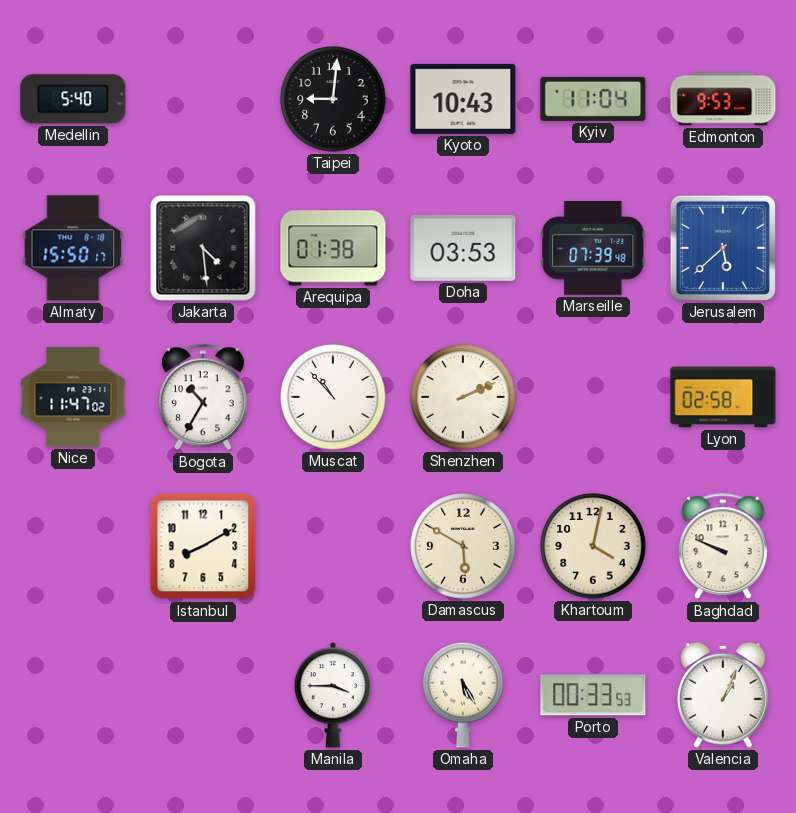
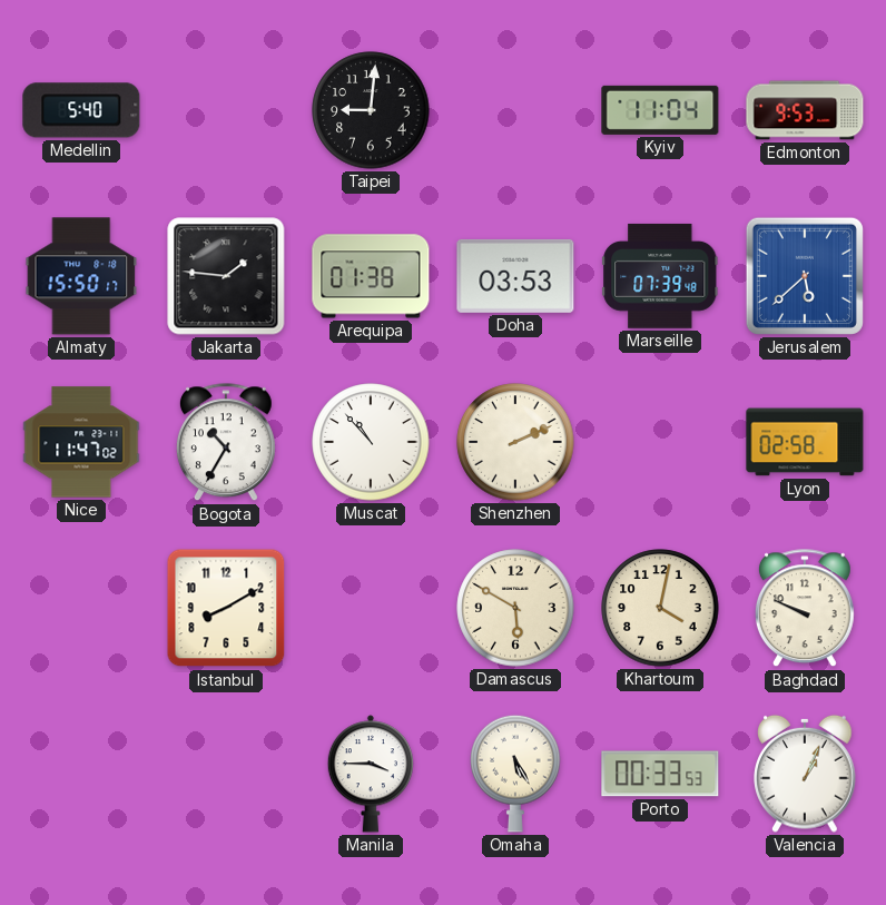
Kyoto: 10:43 -> none (463, 99)
Jakarta: 4:29 -> 1:46 (226, 276)
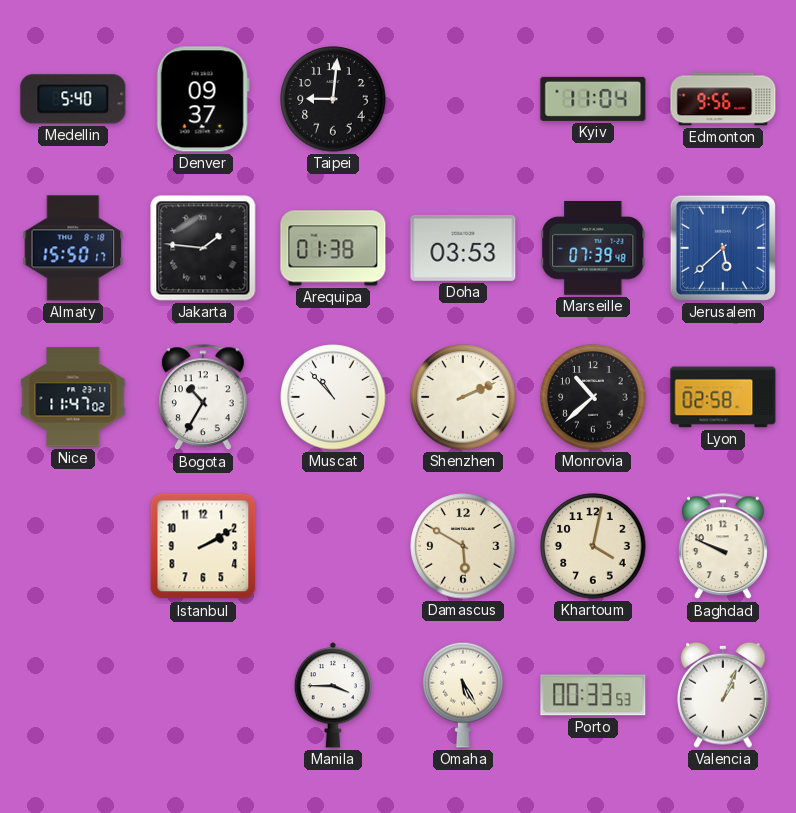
Denver: none -> 09:37 (203, 99)
Edmonton: 9:53 -> 9:56 (723, 99)
Monrovia: none -> 10:38 (593, 397)
Istanbul: 8:10 -> 2:10 (203, 546)
